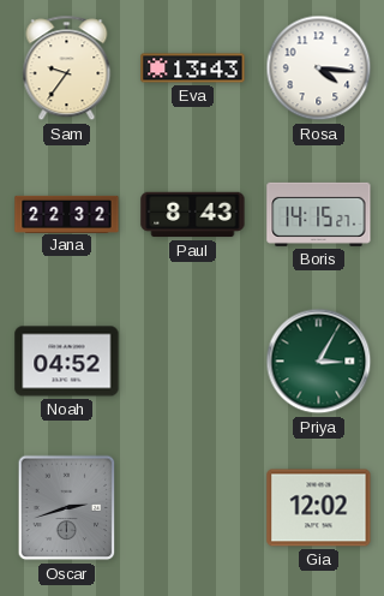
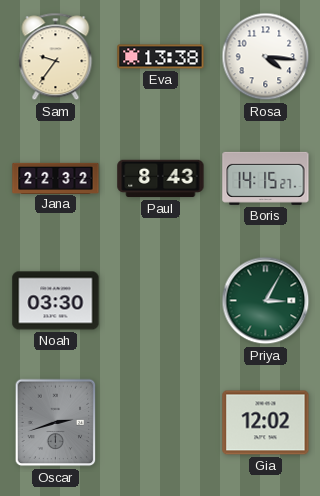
Eva: 13:43 -> 13:38 (161, 57)
Noah: 04:52 -> 03:30 (56, 301)
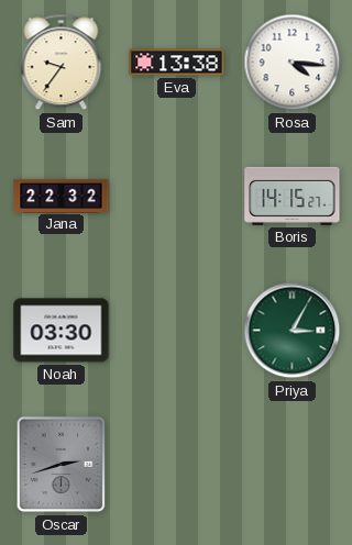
Paul: 8:43 -> none (161, 179)
Gia: 12:02 -> none (266, 423)
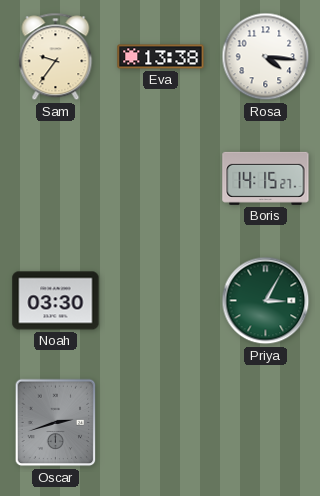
Jana: 22:32 -> none (62, 196)
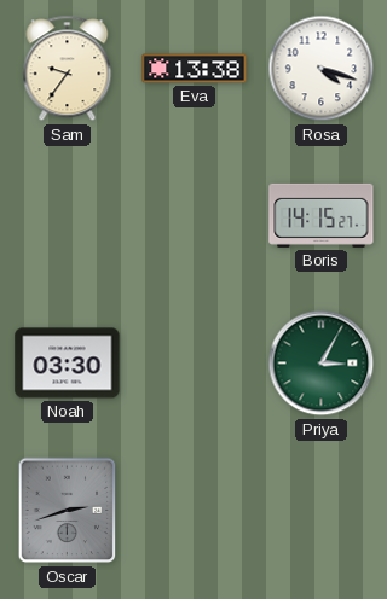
Rosa: 4:16 -> 4:18 (322, 69)
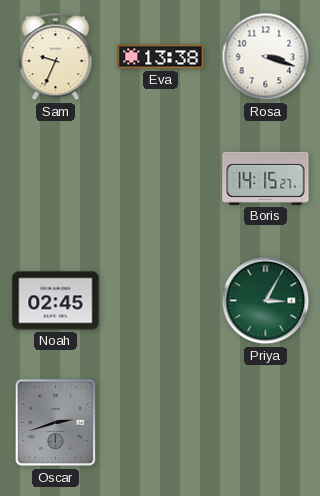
Sam: 9:36 -> 9:34 (56, 57)
Rosa: 4:18 -> 3:18 (266, 57)
Noah: 03:30 -> 02:45 (56, 301)
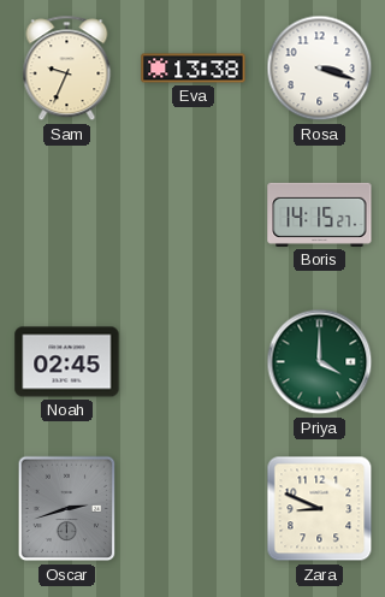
Priya: 3:05 -> 4:00 (320, 362)
Zara: none -> 8:49 (320, 509)
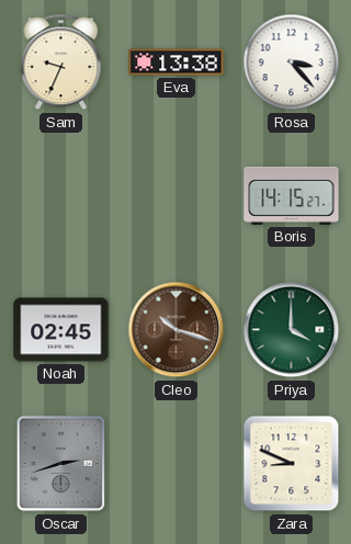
Rosa: 3:18 -> 3:23 (292, 63)
Cleo: none -> 10:18 (177, 330)
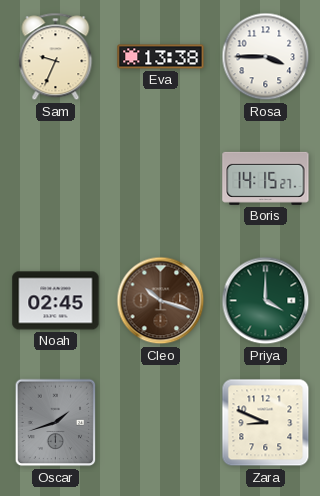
Rosa: 3:23 -> 3:45 (266, 57)
Oscar: 2:42 -> 1:42 (56, 423)
